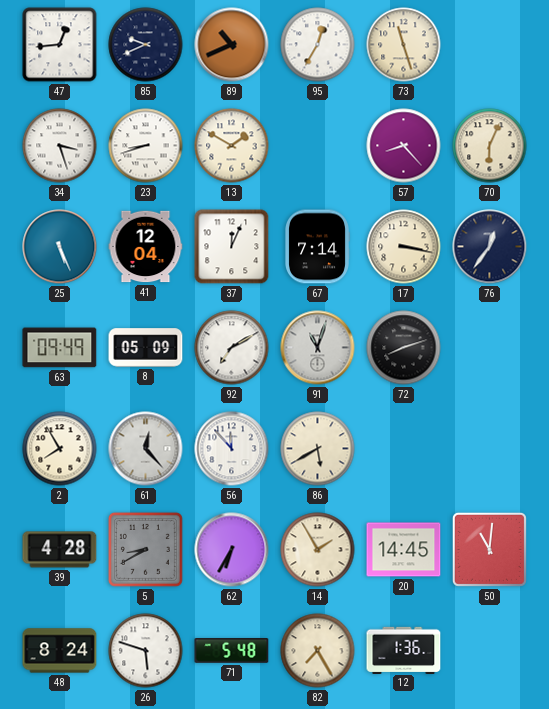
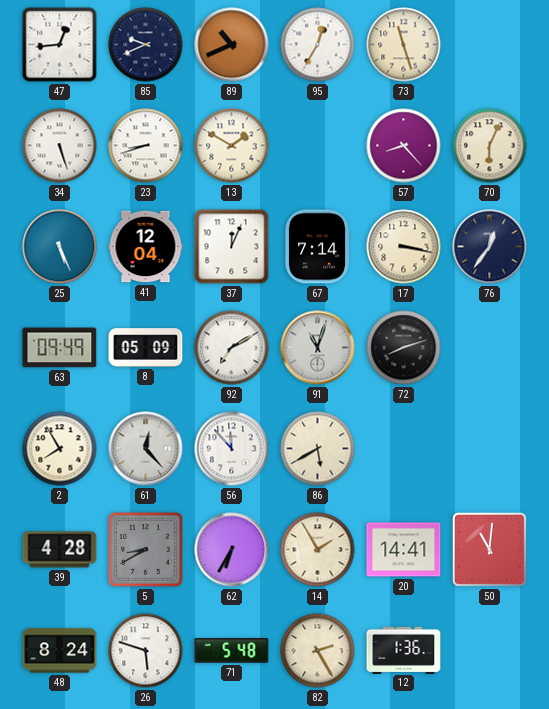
34: 3:27 -> 5:27 (60, 146)
20: 14:45 -> 14:41 (404, 550)
82: 7:25 -> 2:25 (318, 651)
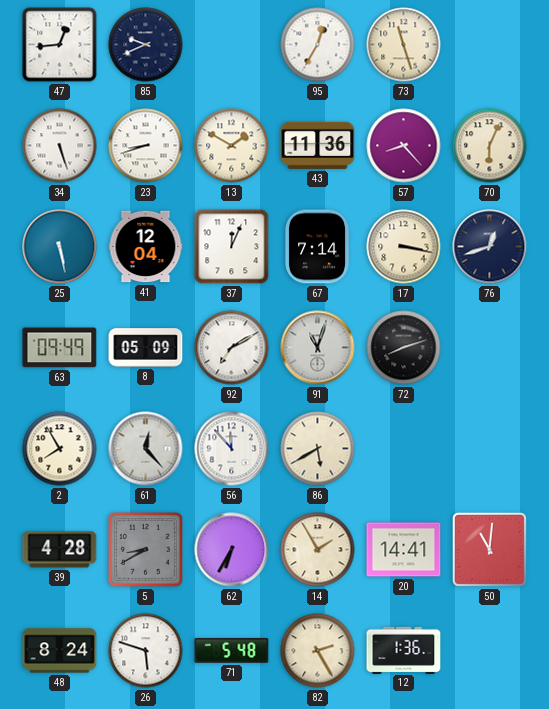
89: 10:41 -> none (232, 45)
43: none -> 11:36 (318, 145)
25: 5:26 -> 5:28 (60, 247)
76: 12:36 -> 12:42 (490, 247)
